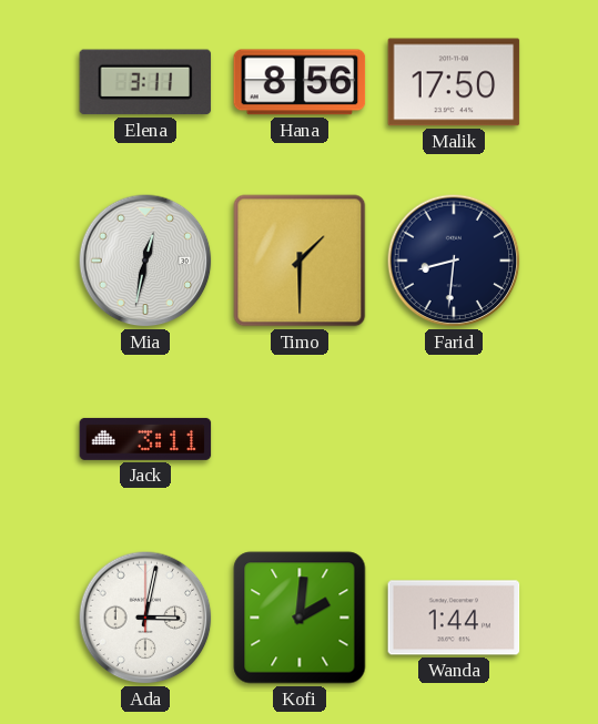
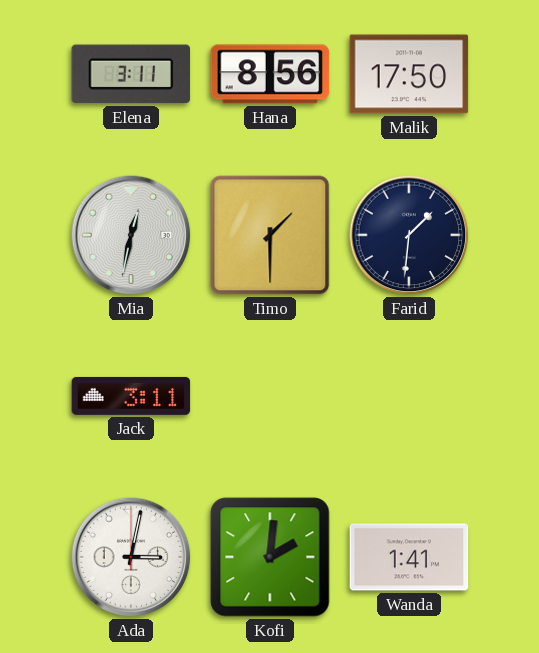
Farid: 8:31 -> 1:31 (409, 235)
Wanda: 1:44 -> 1:41 (409, 557)
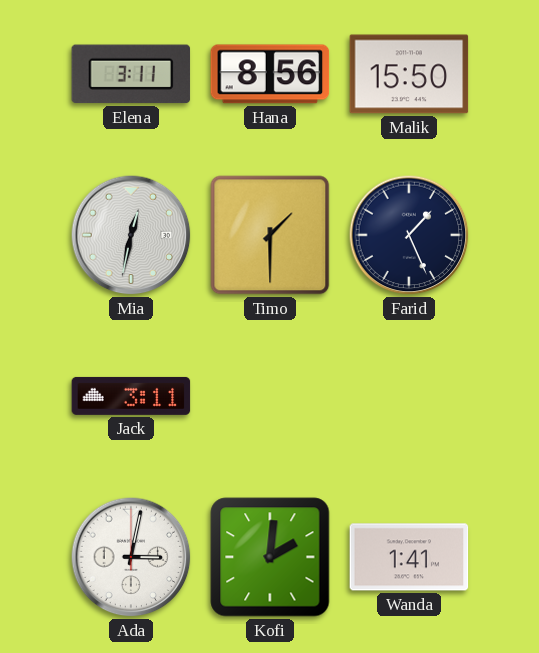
Malik: 17:50 -> 15:50 (409, 74)
Farid: 1:31 -> 1:26 (409, 235)
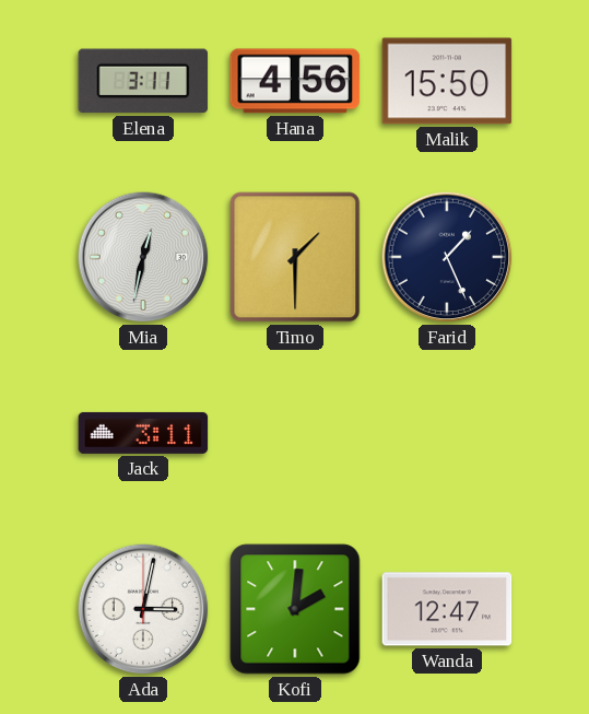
Hana: 8:56 -> 4:56 (295, 81)
Wanda: 1:41 -> 12:47 (447, 609)
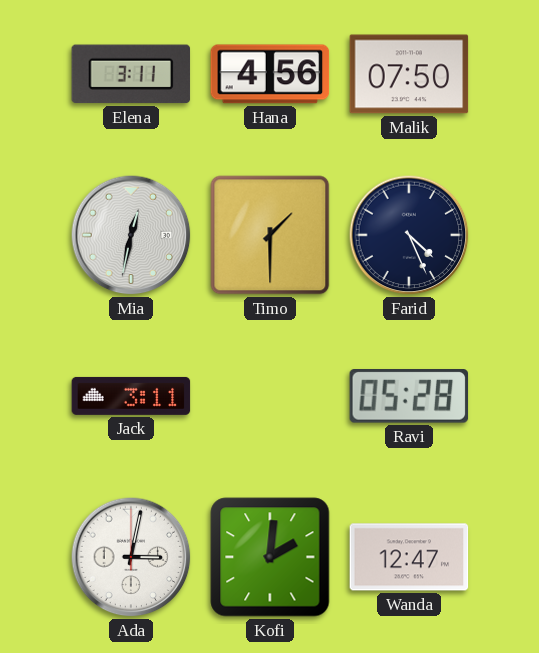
Malik: 15:50 -> 07:50 (409, 74)
Farid: 1:26 -> 4:26 (409, 235)
Ravi: none -> 05:28 (409, 397)
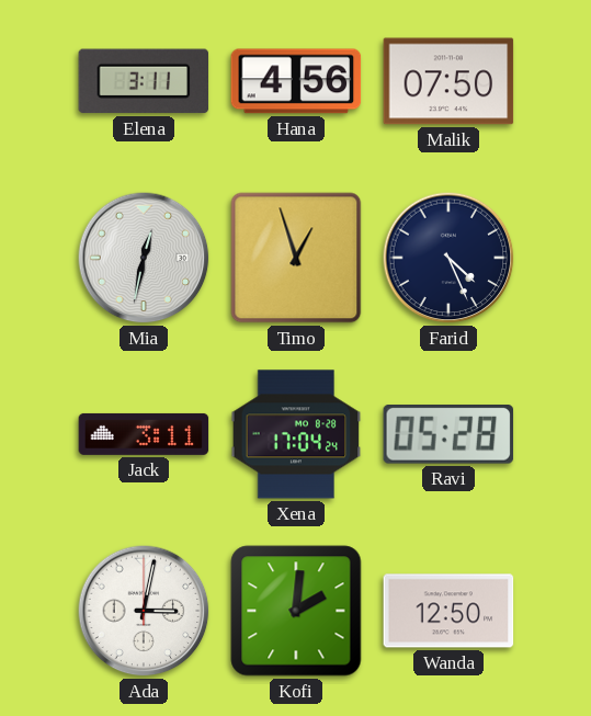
Timo: 1:30 -> 12:57 (296, 258)
Xena: none -> 17:04 (296, 434)
Wanda: 12:47 -> 12:50 (448, 611)
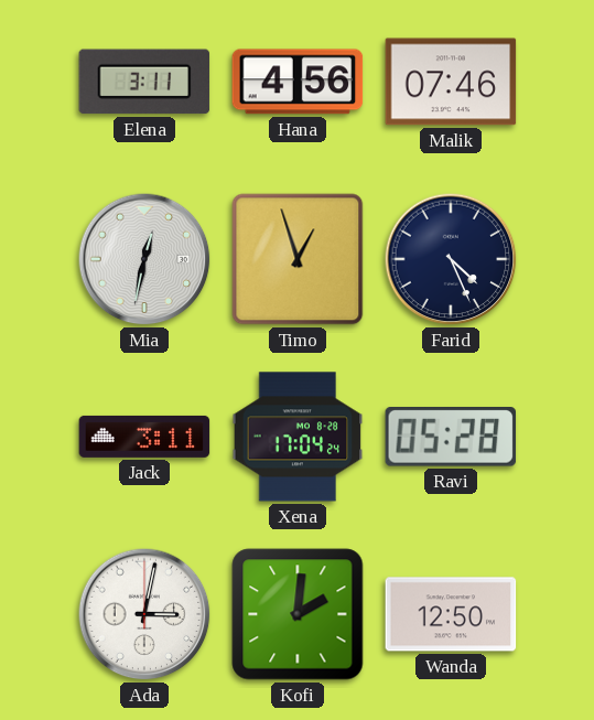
Malik: 07:50 -> 07:46 (451, 82)
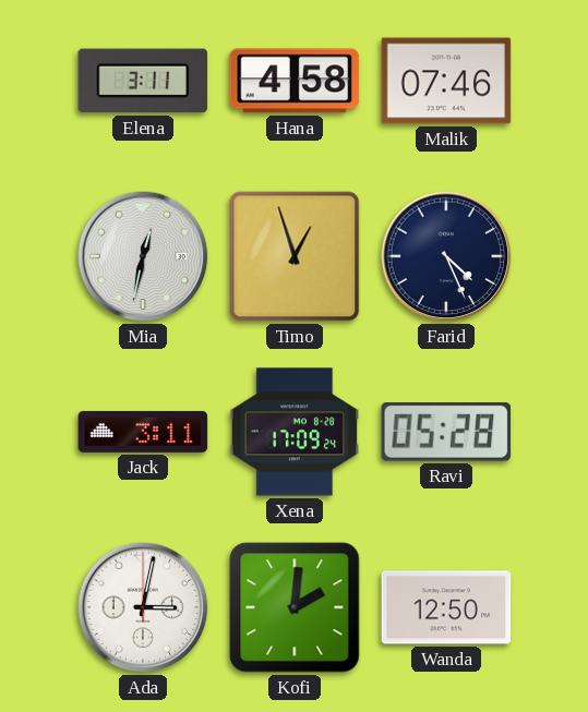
Hana: 4:56 -> 4:58 (295, 81)
Xena: 17:04 -> 17:09 (295, 432)
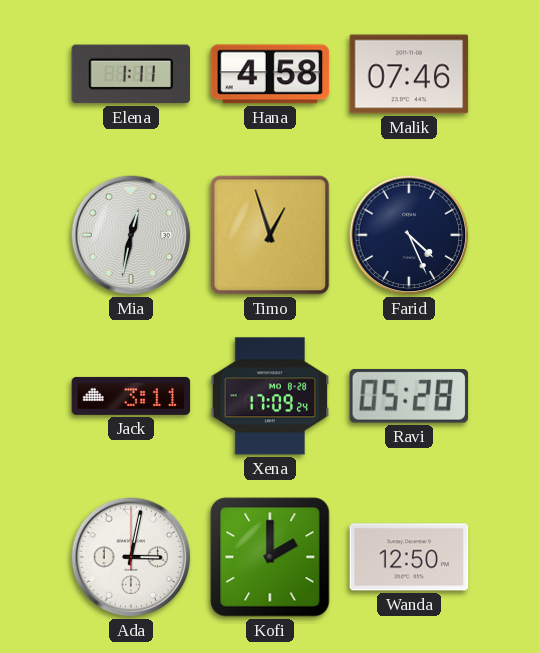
Elena: 3:11 -> 1:11 (131, 74)
Kofi: 2:01 -> 2:00 (270, 557)
